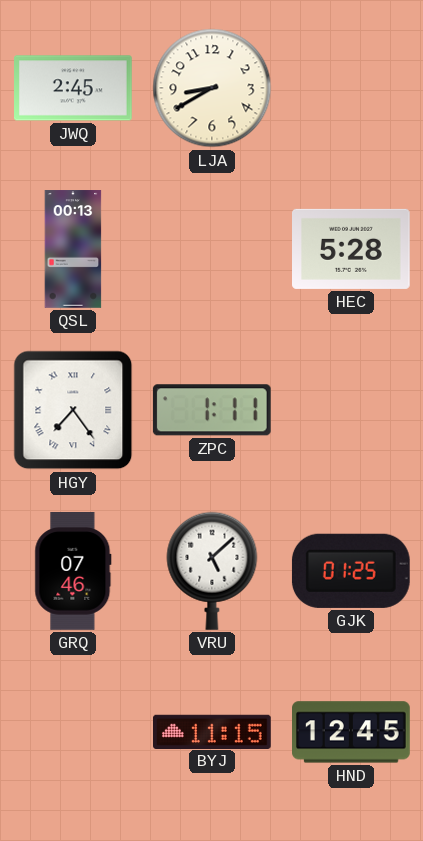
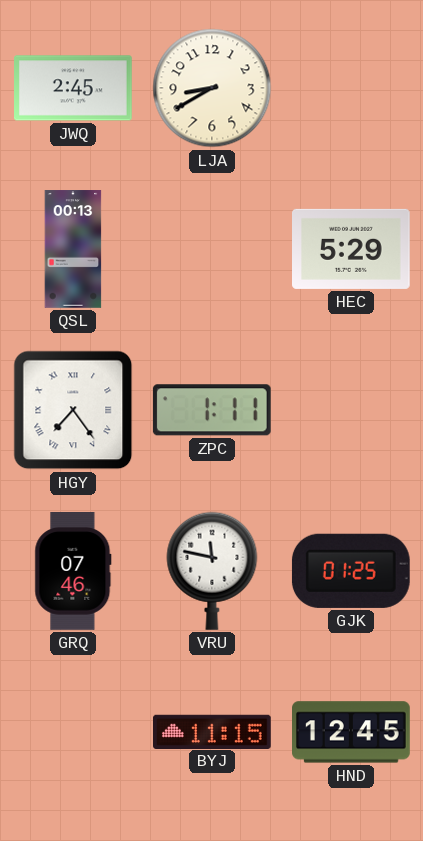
HEC: 5:28 -> 5:29 (352, 249)
VRU: 5:08 -> 11:47 (212, 571)
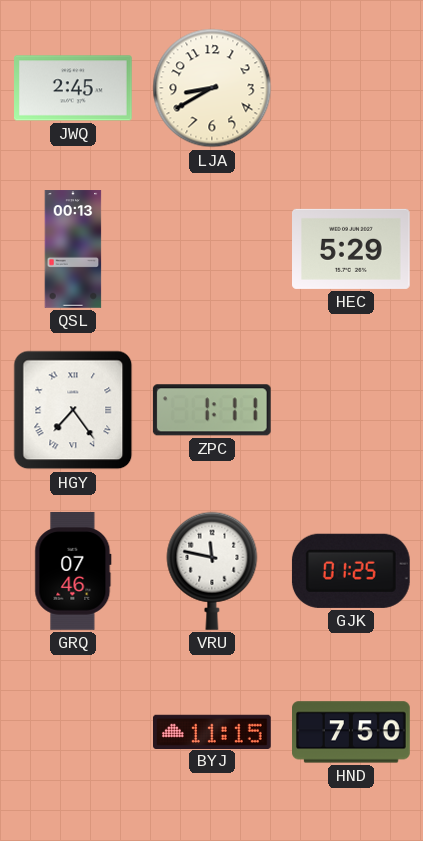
HND: 12:45 -> 7:50 (352, 732)
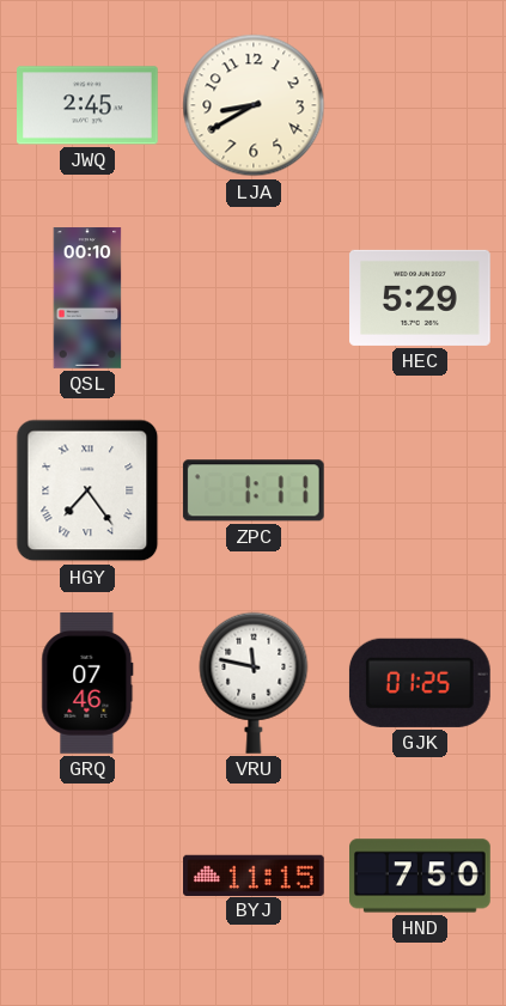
QSL: 00:13 -> 00:10 (87, 298)
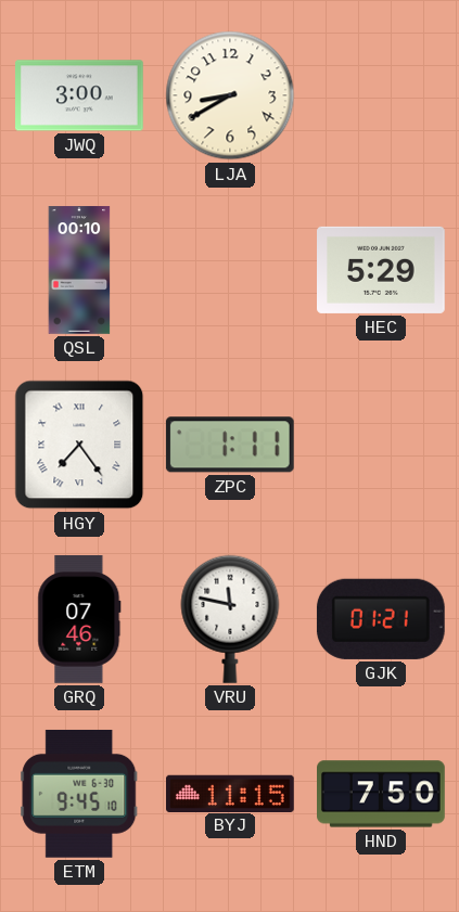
JWQ: 2:45 -> 3:00 (80, 95)
GJK: 01:25 -> 01:21 (381, 619)
ETM: none -> 9:45 (79, 794)
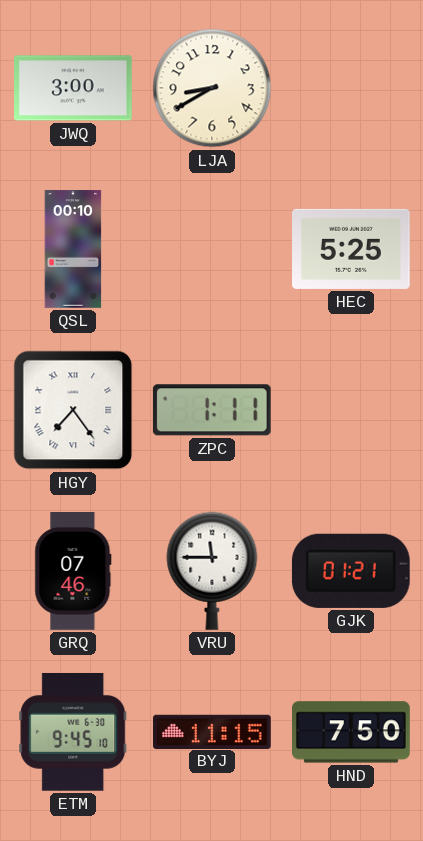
HEC: 5:29 -> 5:25 (352, 249)
VRU: 11:47 -> 11:45 (212, 571)
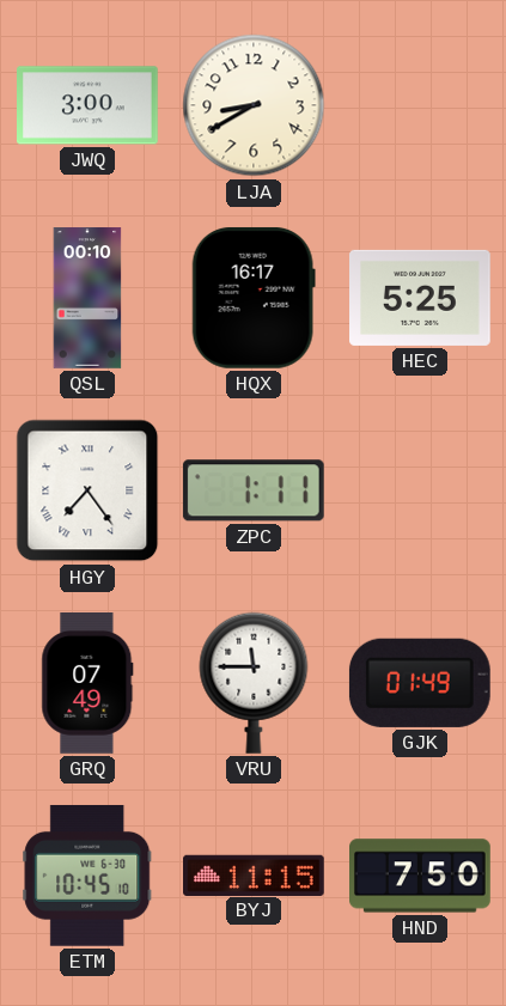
HQX: none -> 16:17 (254, 298)
GRQ: 07:46 -> 07:49 (87, 683)
GJK: 01:21 -> 01:49 (420, 683)
ETM: 9:45 -> 10:45 (87, 876)
